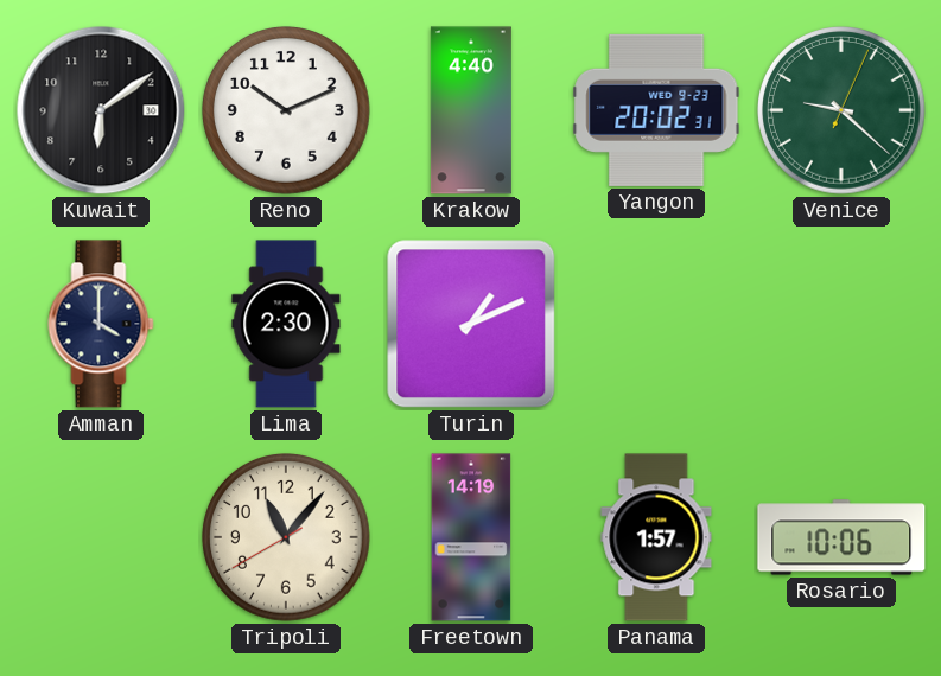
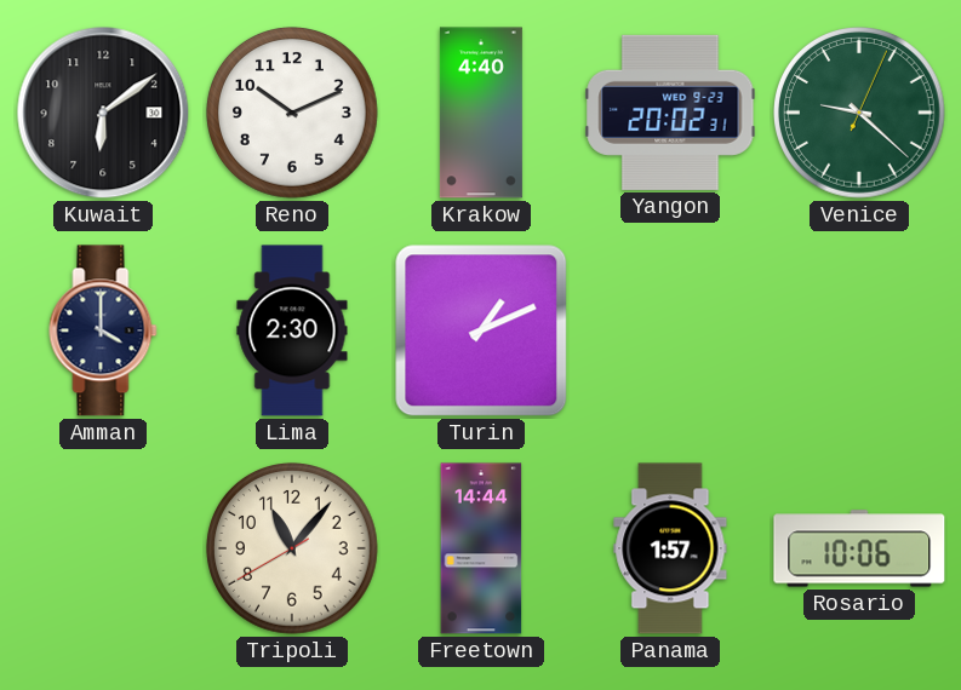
Freetown: 14:19 -> 14:44 (481, 548)
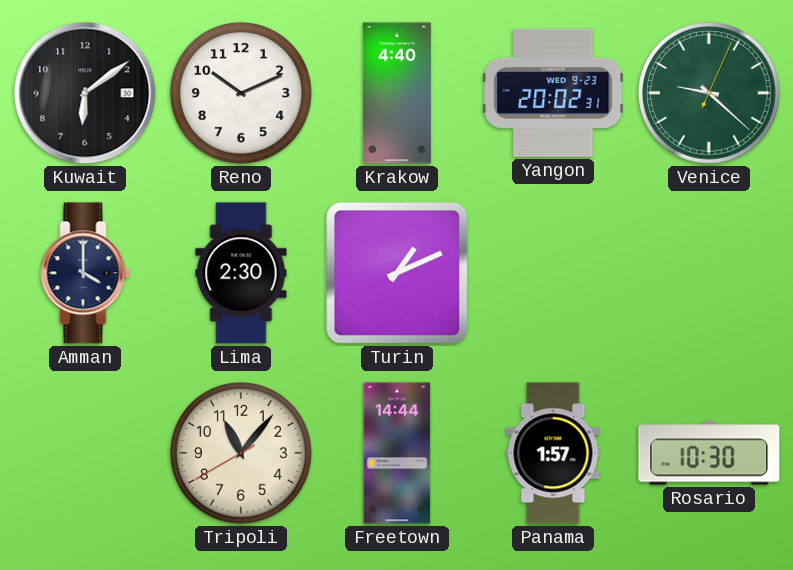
Rosario: 10:06 -> 10:30 (709, 453)
